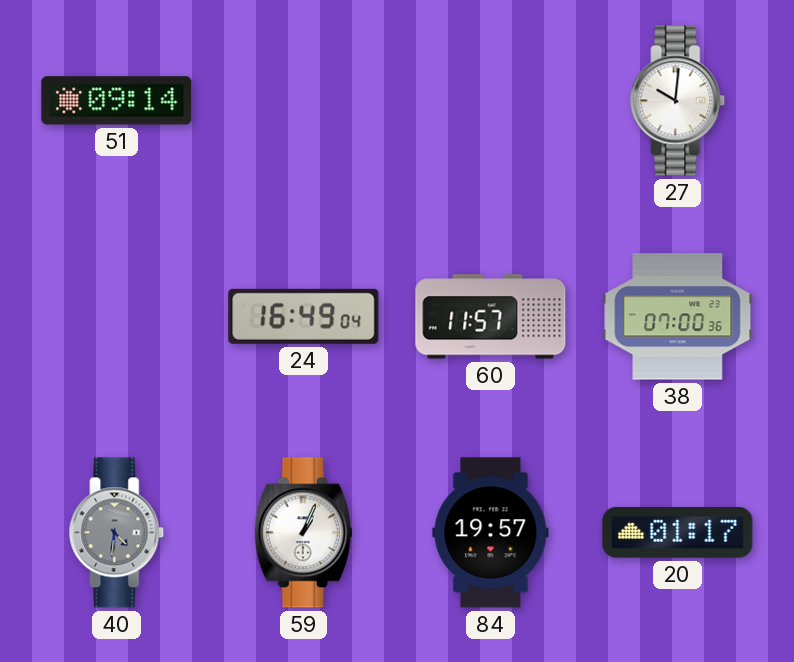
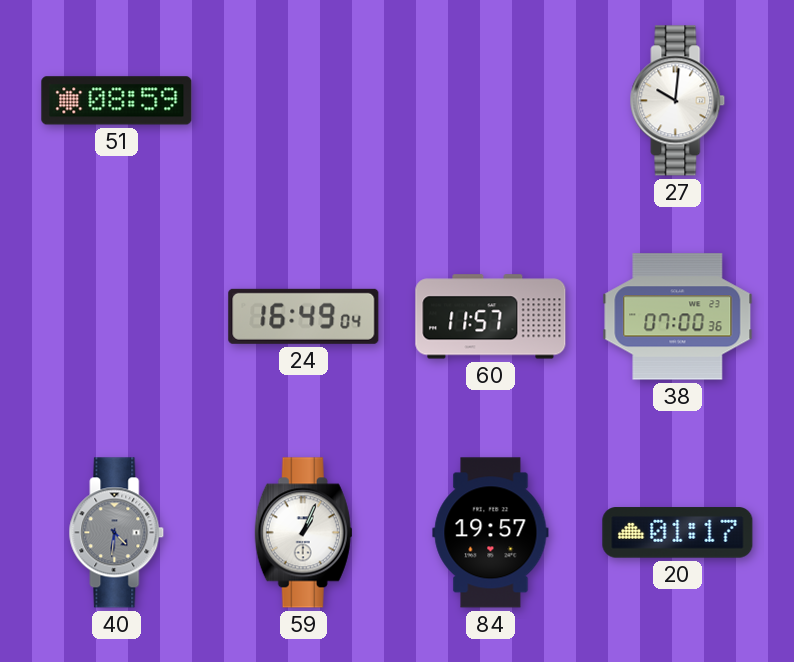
51: 09:14 -> 08:59 (117, 101)
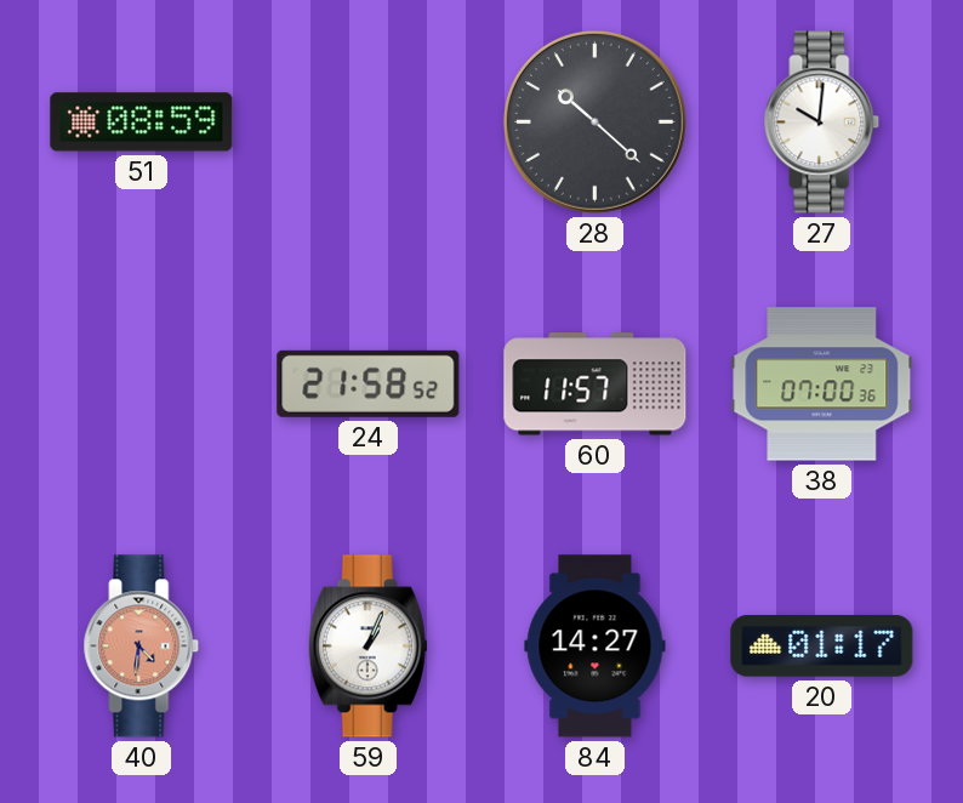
28: none -> 10:22 (594, 121)
24: 16:49 -> 21:58 (369, 383)
40 dial: grey -> salmon (142, 647)
84: 19:57 -> 14:27 (596, 647)
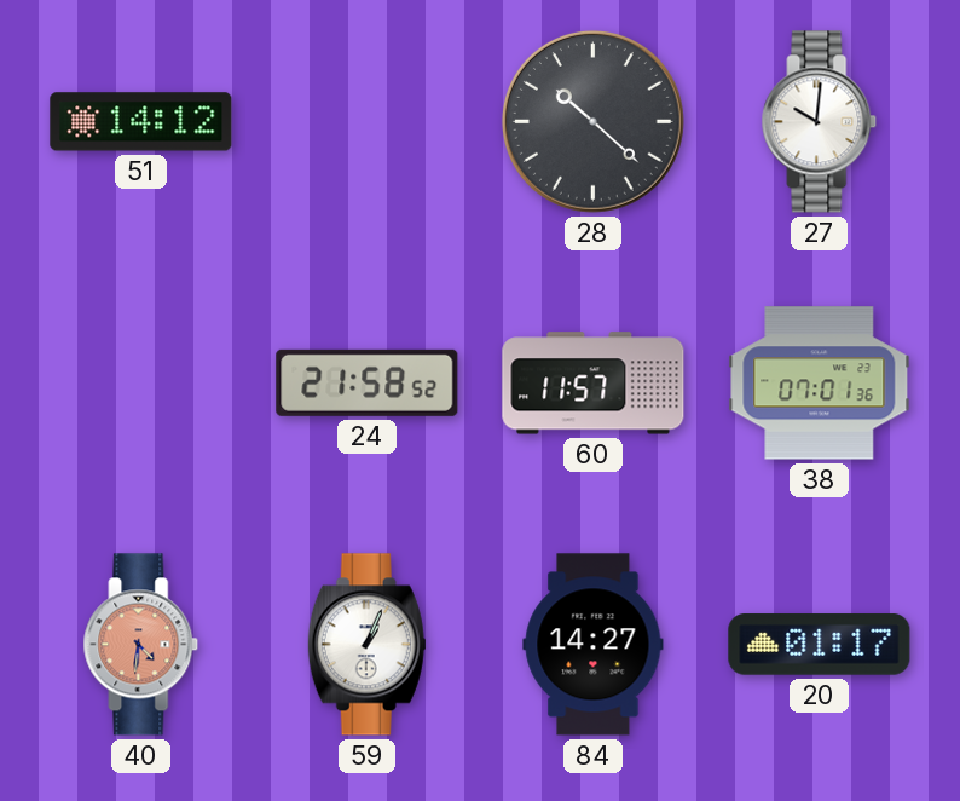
51: 08:59 -> 14:12 (141, 122)
38: 07:00 -> 07:01 (820, 384)
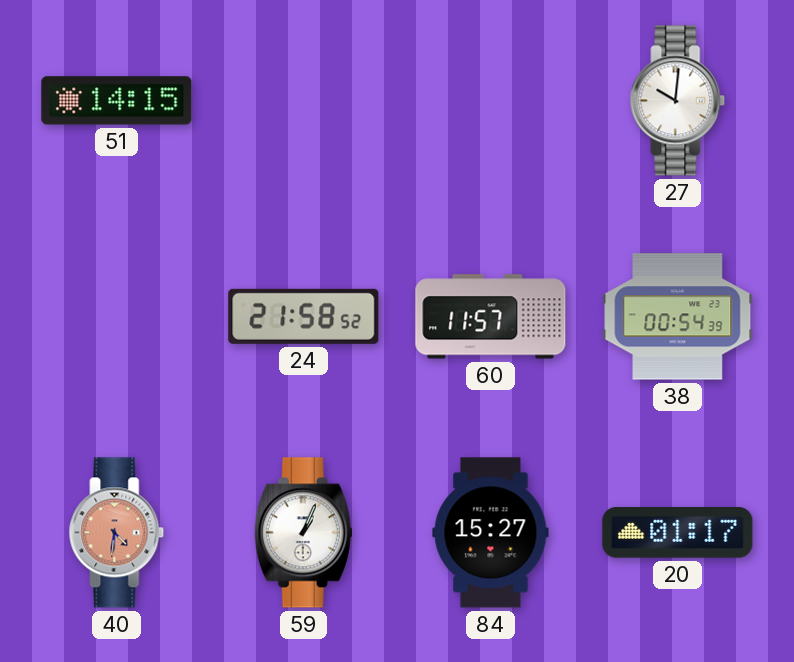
51: 14:12 -> 14:15 (117, 101)
28: 10:22 -> none (592, 121)
38: 07:01 -> 00:54 (678, 317)
84: 14:27 -> 15:27 (491, 533)
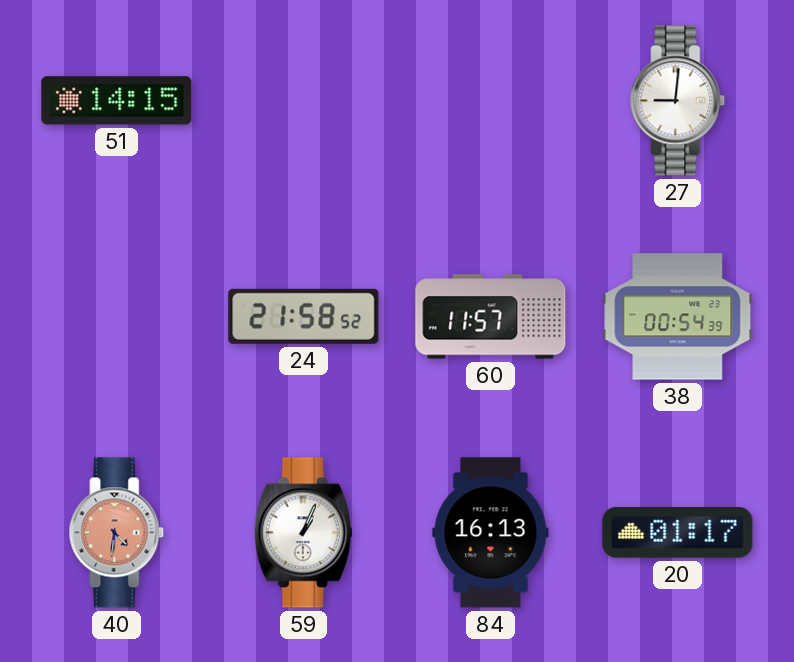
27: 10:01 -> 9:01 (678, 101)
84: 15:27 -> 16:13 (491, 533)
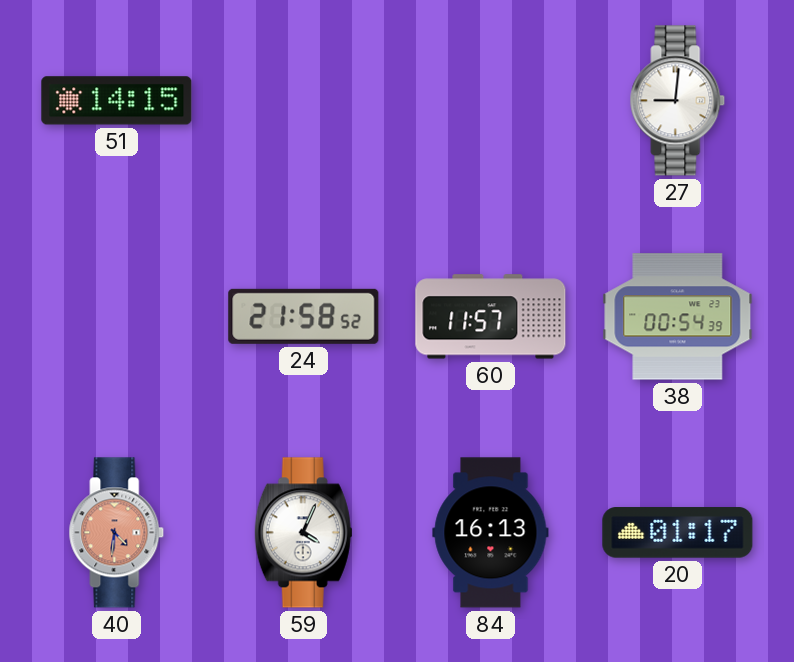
59: 1:04 -> 4:04 (303, 533)
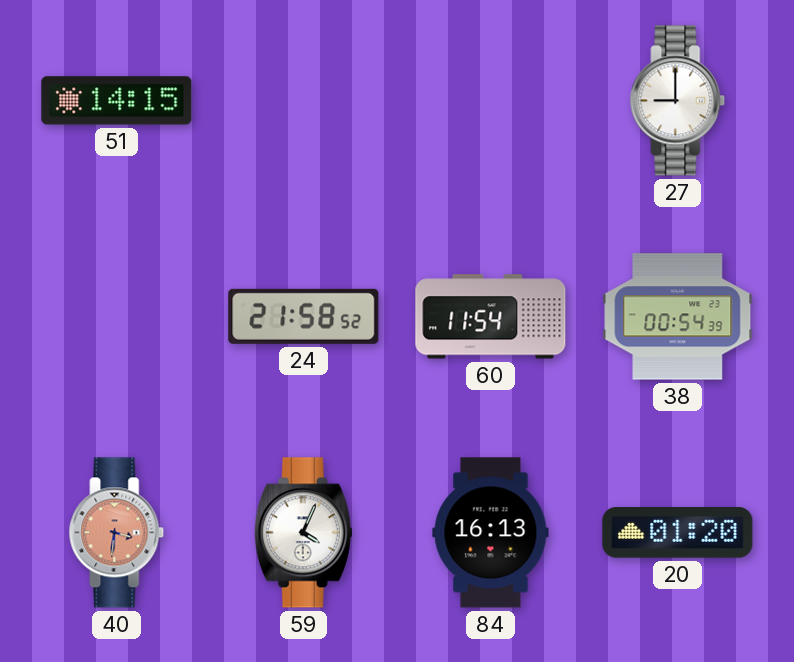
27: 9:01 -> 9:00 (678, 101)
60: 11:57 -> 11:54 (491, 317)
40: 4:31 -> 3:31 (117, 533)
20: 01:17 -> 01:20 (678, 533)
